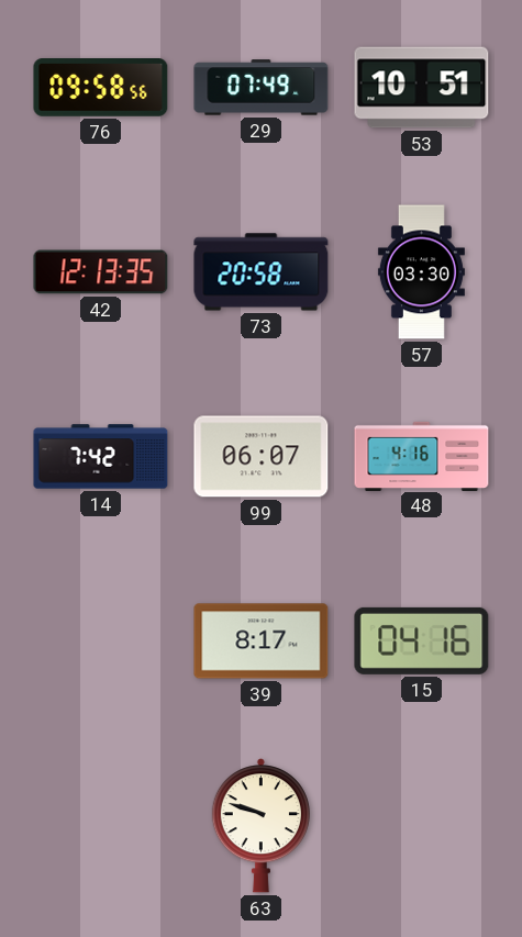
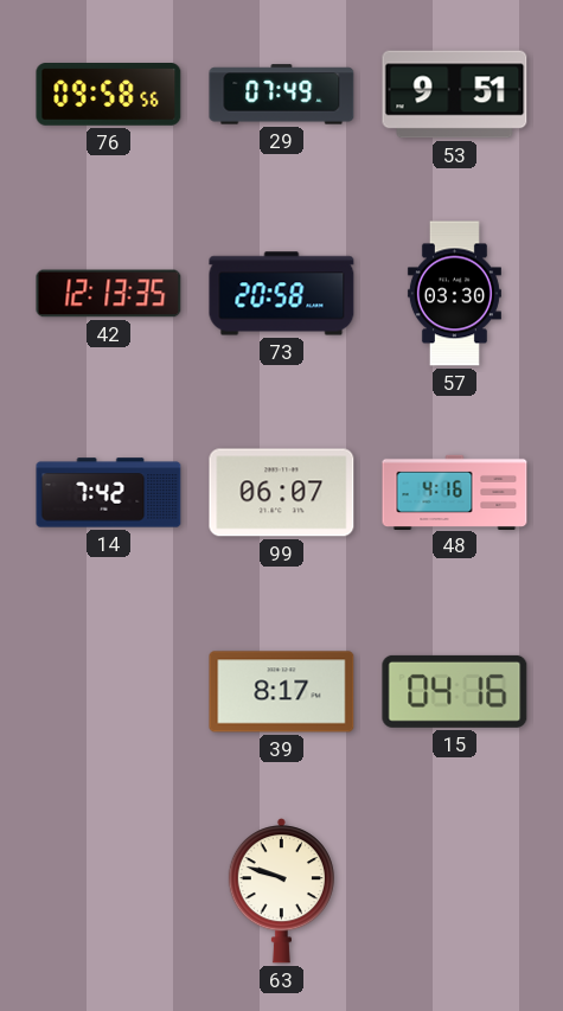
53: 10:51 -> 9:51 (455, 95)
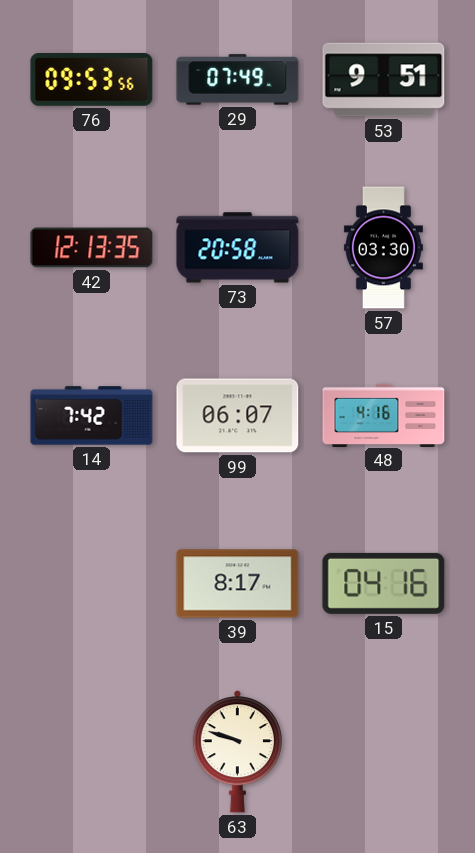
76: 09:58 -> 09:53 (92, 80)
